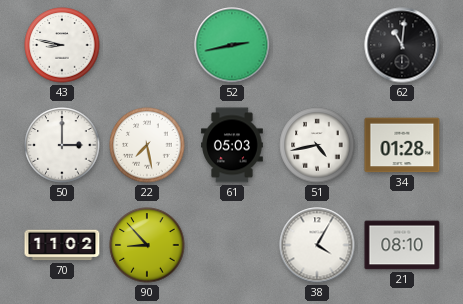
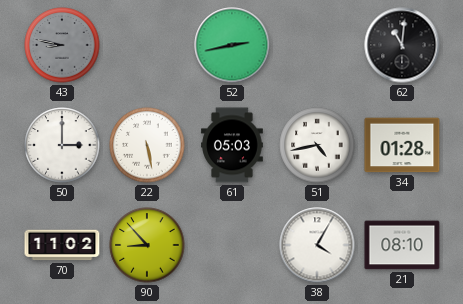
43 dial: white -> grey (62, 45)
22: 7:28 -> 5:28 (147, 145)
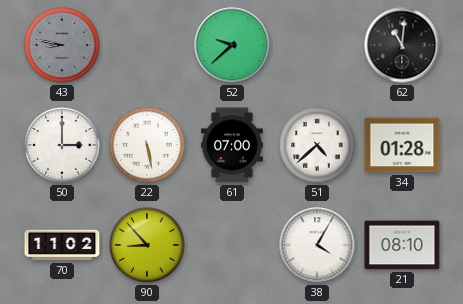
52: 2:43 -> 9:38 (232, 45)
61: 05:03 -> 07:00 (233, 145)
51: 4:43 -> 4:38 (317, 145)
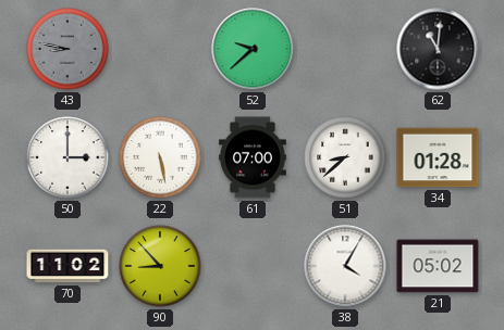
51: 4:38 -> 8:38 (345, 157)
21: 08:10 -> 05:02 (438, 266)
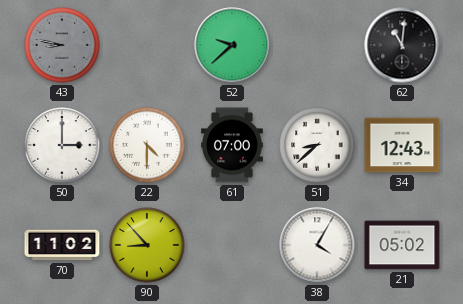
22: 5:28 -> 4:30 (147, 145)
34: 01:28 -> 12:43 (402, 145)
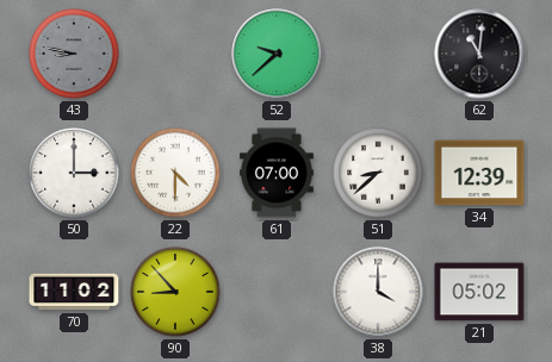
34: 12:43 -> 12:39 (479, 173)
38: 4:05 -> 4:00 (378, 292)
